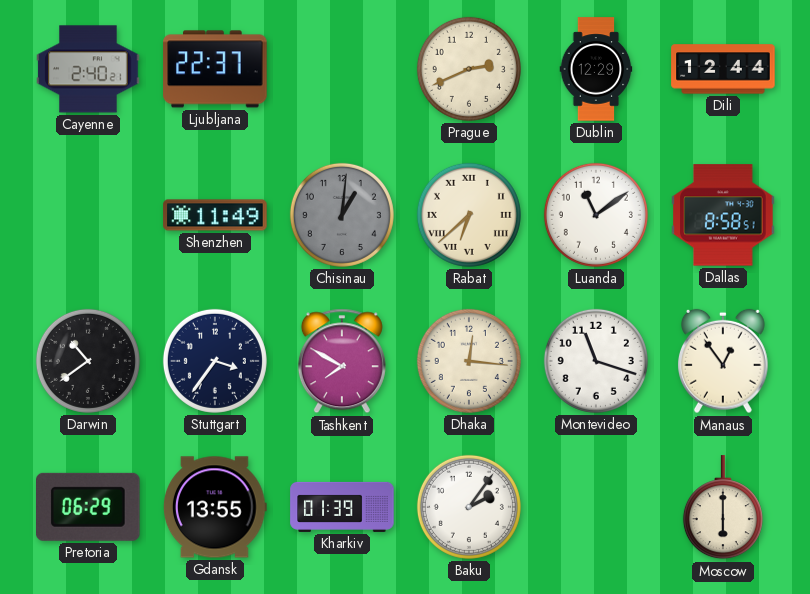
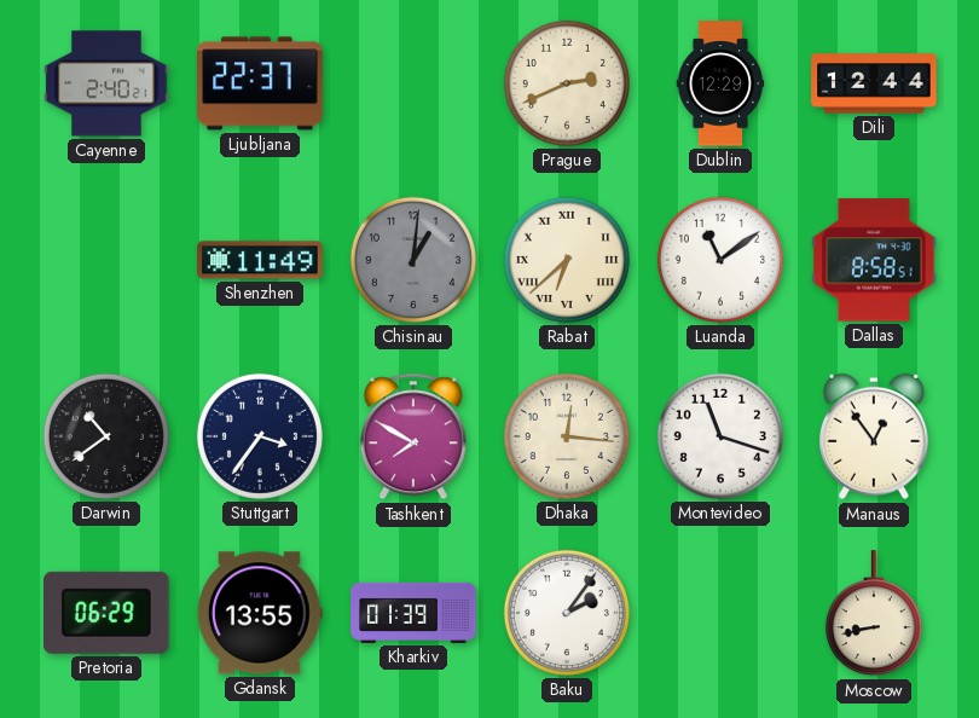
Moscow: 6:00 -> 8:43 (874, 614)
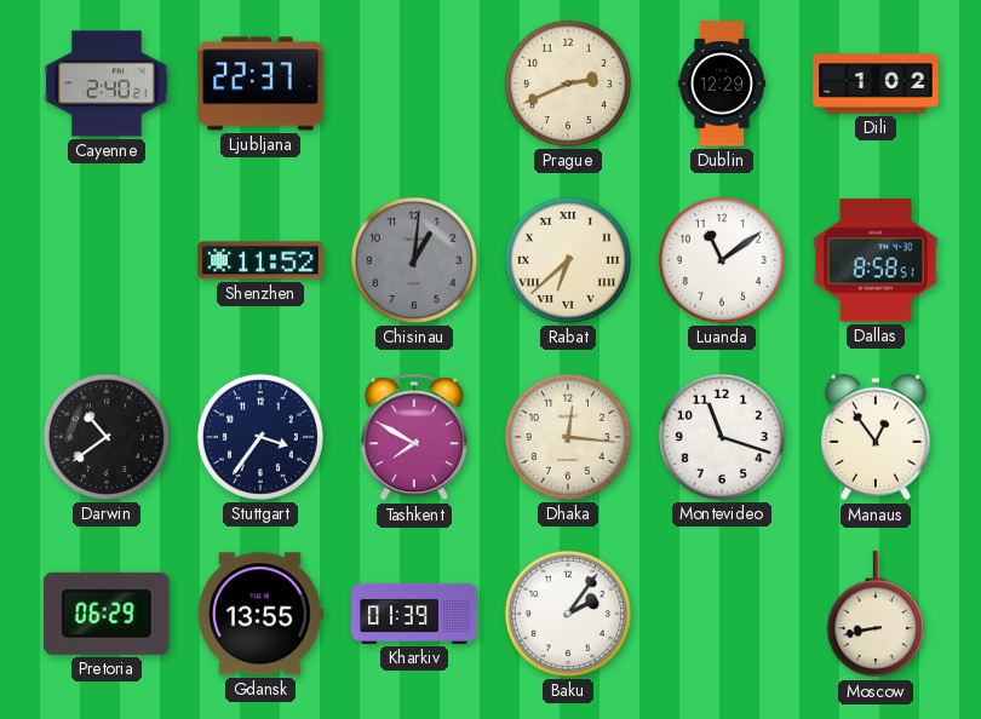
Dili: 12:44 -> 1:02 (876, 84)
Shenzhen: 11:49 -> 11:52 (260, 260)
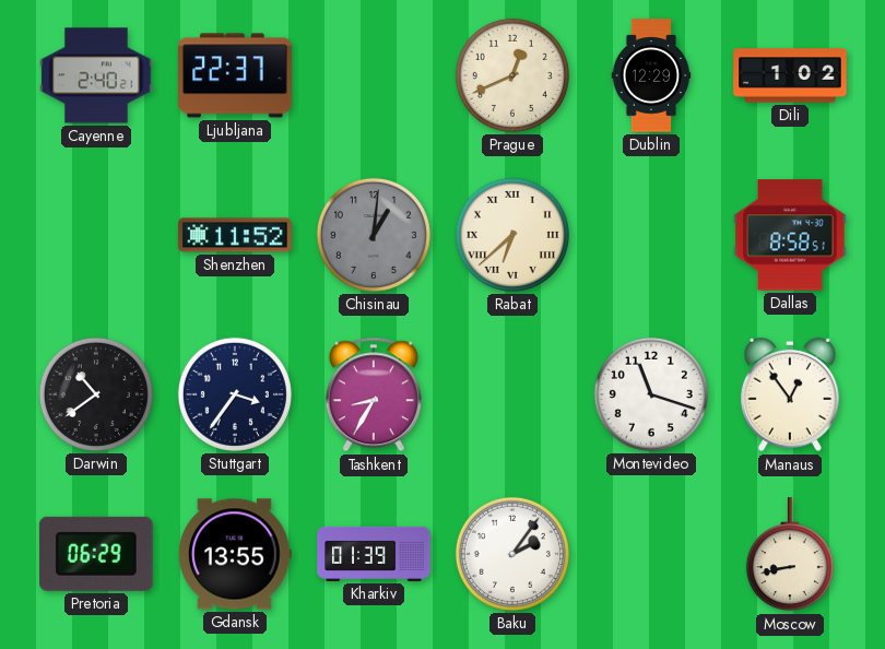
Prague: 2:41 -> 12:41 (512, 75)
Luanda: 11:09 -> none (722, 260)
Tashkent: 7:50 -> 8:35 (374, 394)
Dhaka: 12:16 -> none (568, 437)
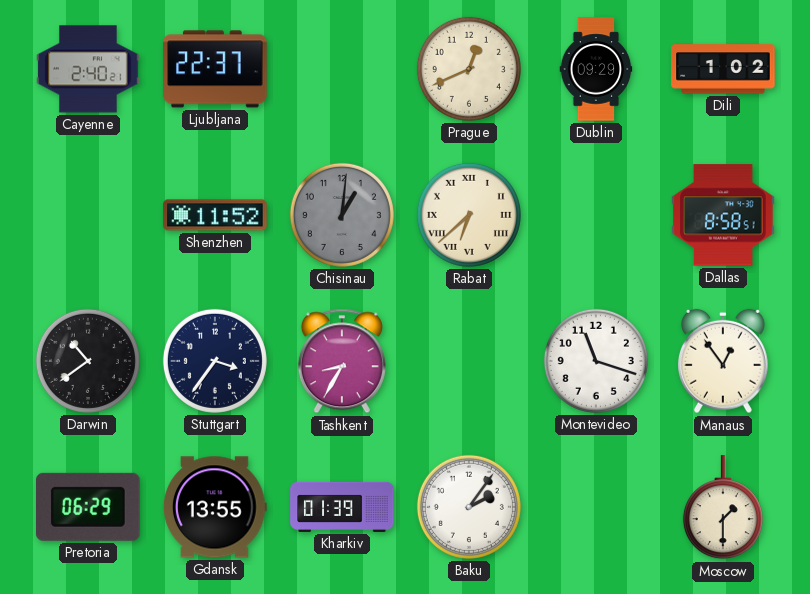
Dublin: 12:29 -> 09:29 (596, 69)
Moscow: 8:43 -> 1:30 (723, 508)
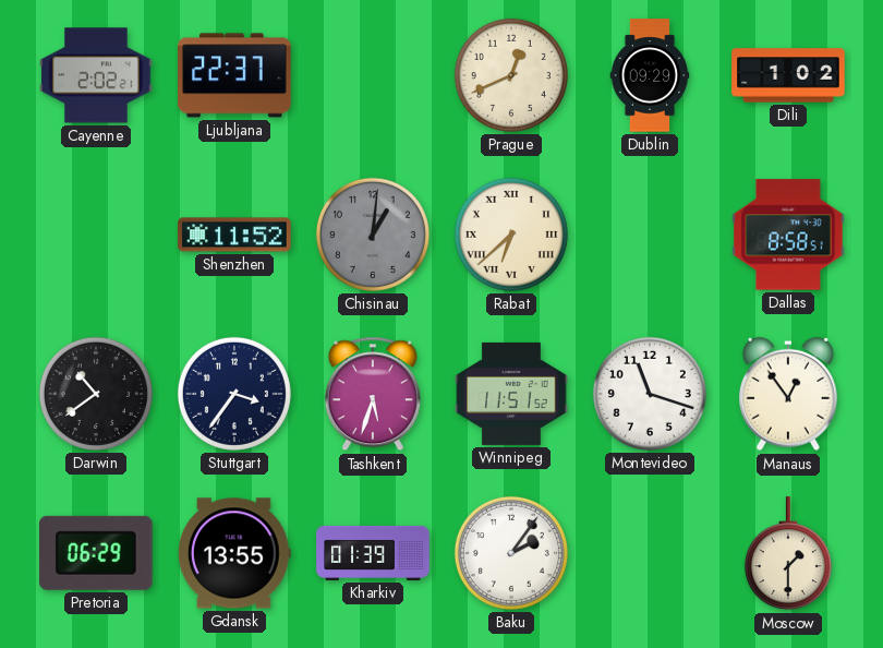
Cayenne: 2:40 -> 2:02 (96, 75)
Tashkent: 8:35 -> 5:33 (373, 394)
Winnipeg: none -> 11:51 (511, 394)
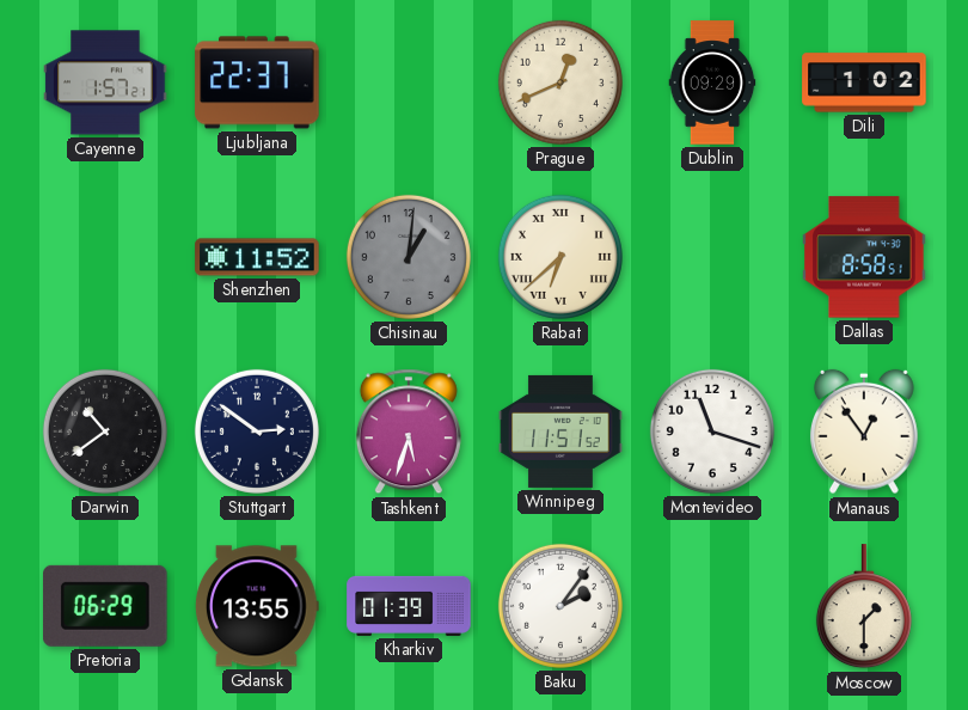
Cayenne: 2:02 -> 1:57 (105, 82)
Stuttgart: 3:36 -> 2:51 (257, 431)
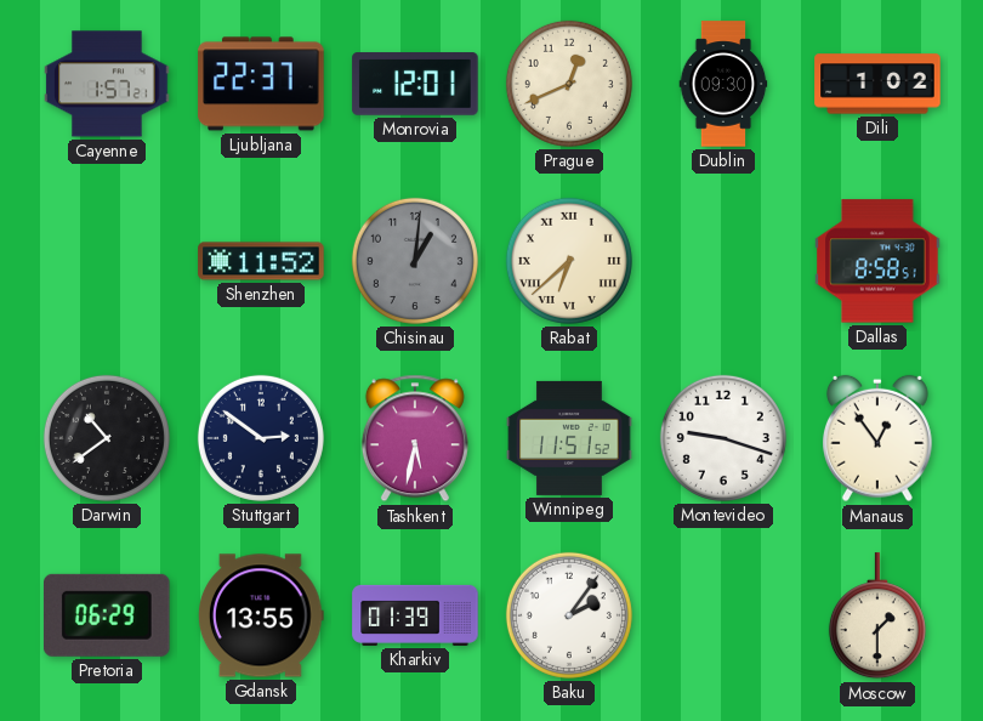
Monrovia: none -> 12:01 (415, 84)
Dublin: 09:29 -> 09:30 (723, 84)
Tashkent: 5:33 -> 5:32 (415, 438)
Montevideo: 11:18 -> 9:18 (723, 438)
